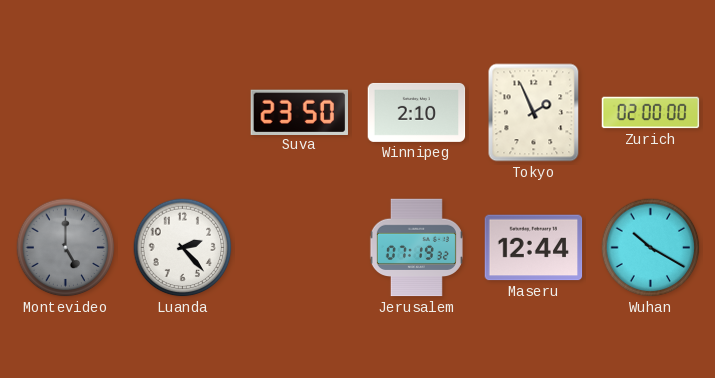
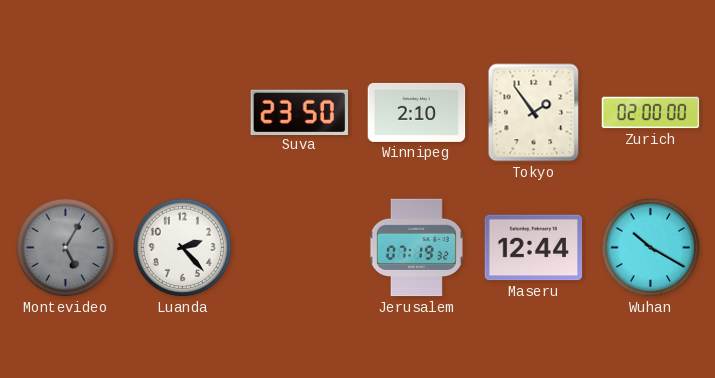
Tokyo: 1:56 -> 1:54 (534, 113)
Montevideo: 5:00 -> 5:05 (66, 248)
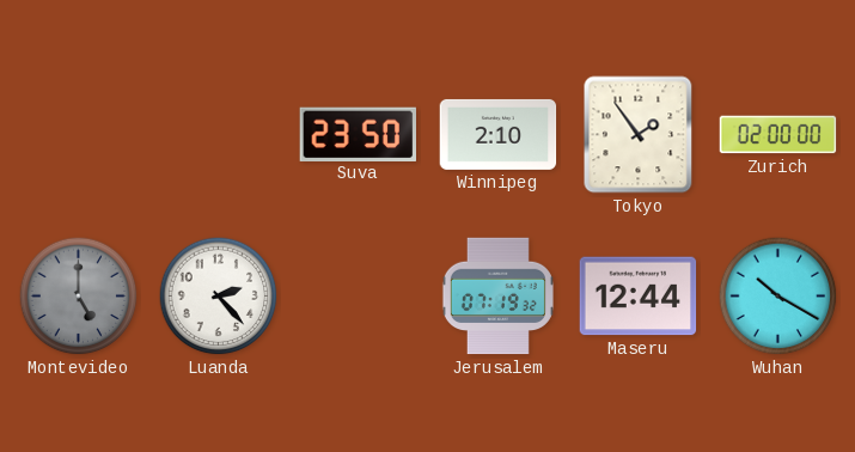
Montevideo: 5:05 -> 5:00 (79, 297)
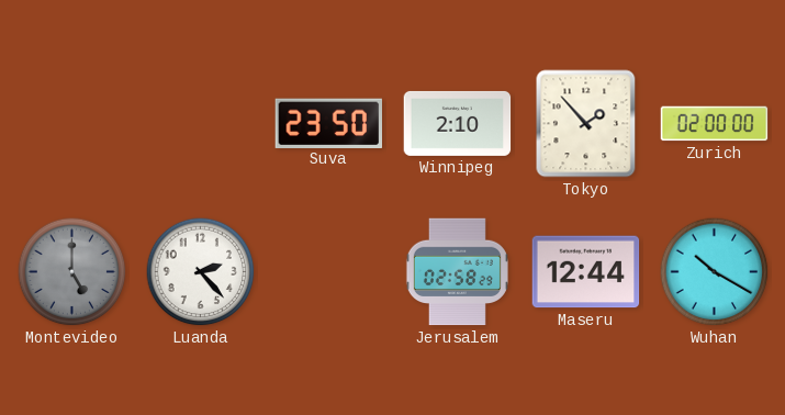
Tokyo: 1:54 -> 1:53 (586, 124)
Jerusalem: 07:19 -> 02:58 (457, 272)
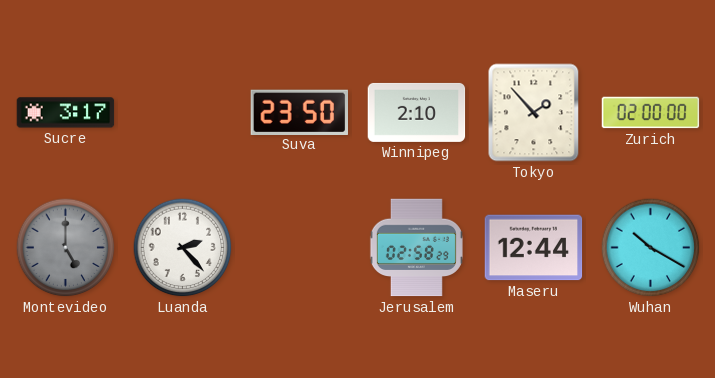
Sucre: none -> 3:17 (66, 113)
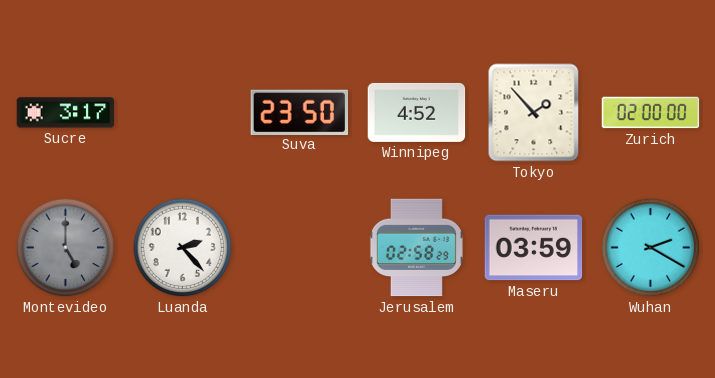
Winnipeg: 2:10 -> 4:52 (417, 112)
Maseru: 12:44 -> 03:59 (534, 248)
Wuhan: 10:20 -> 2:20 (651, 248)
